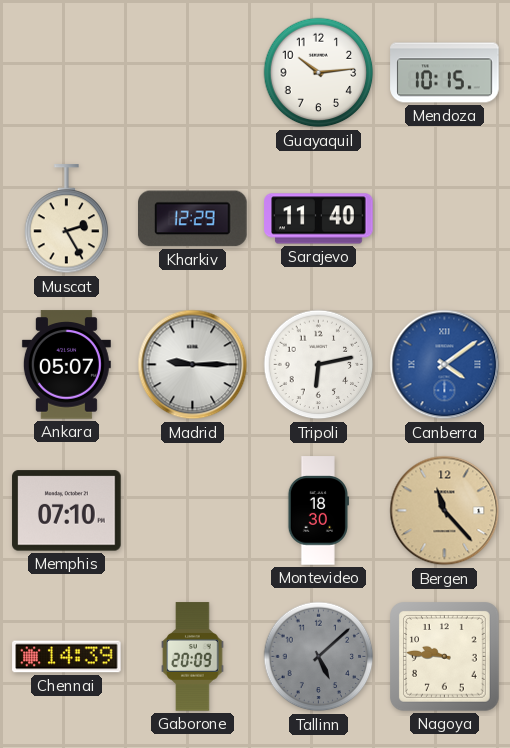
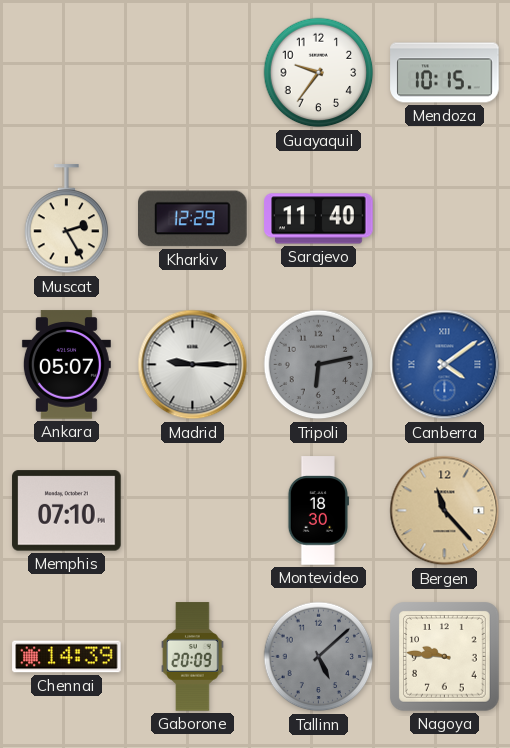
Guayaquil: 10:14 -> 9:36 (319, 73)
Tripoli dial: white -> grey (319, 365)
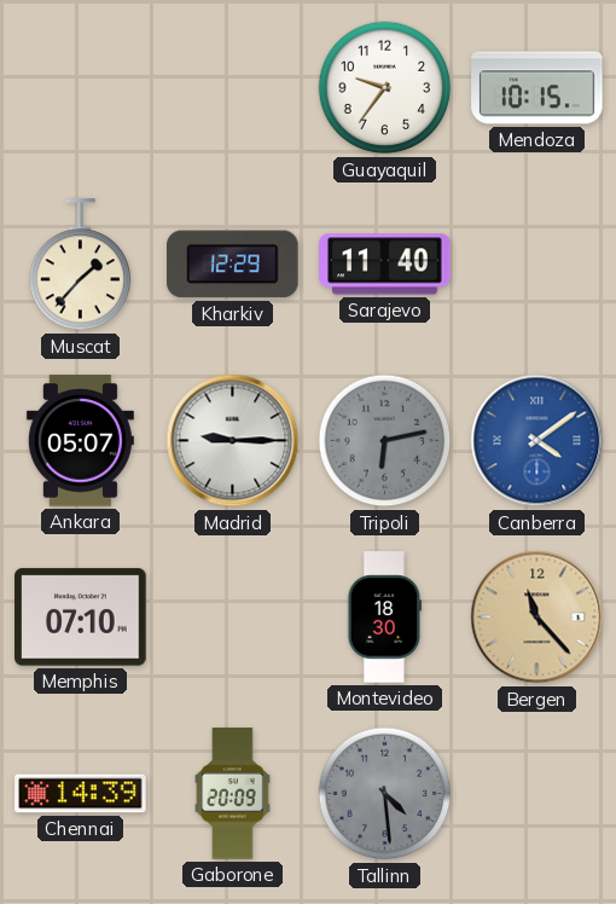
Muscat: 2:25 -> 1:37 (81, 265)
Tallinn: 5:08 -> 4:29 (385, 794)
Nagoya: 9:46 -> none (445, 657)
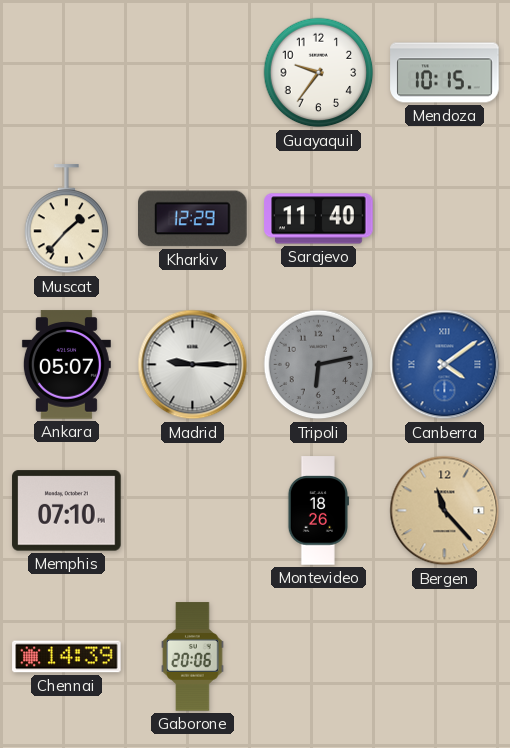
Montevideo: 18:30 -> 18:26 (318, 511)
Gaborone: 20:09 -> 20:06 (193, 657)
Tallinn: 4:29 -> none (385, 794)
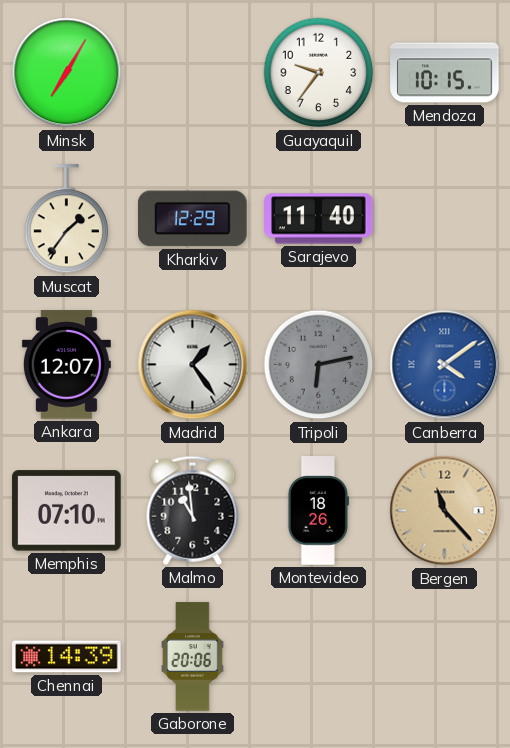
Minsk: none -> 7:05 (67, 73)
Muscat: 1:37 -> 1:36 (67, 219)
Ankara: 05:07 -> 12:07 (66, 365)
Madrid: 9:15 -> 1:24 (193, 365)
Malmo: none -> 10:59 (193, 510)
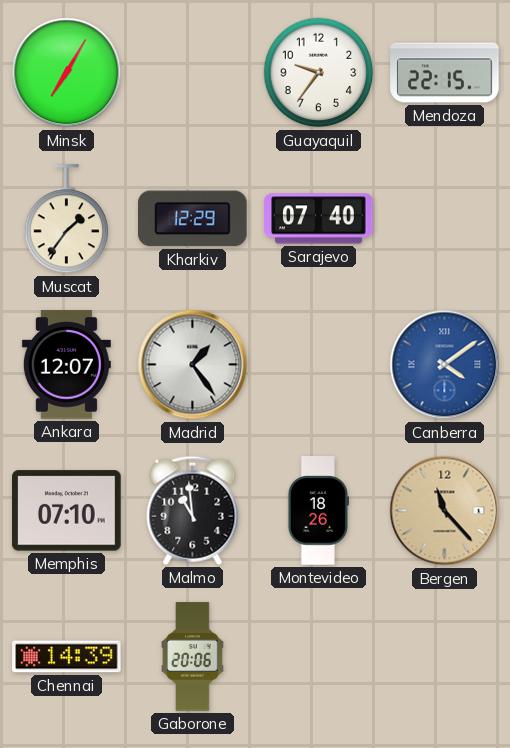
Mendoza: 10:15 -> 22:15 (445, 73)
Sarajevo: 11:40 -> 07:40 (319, 219)
Tripoli: 6:13 -> none (319, 365)
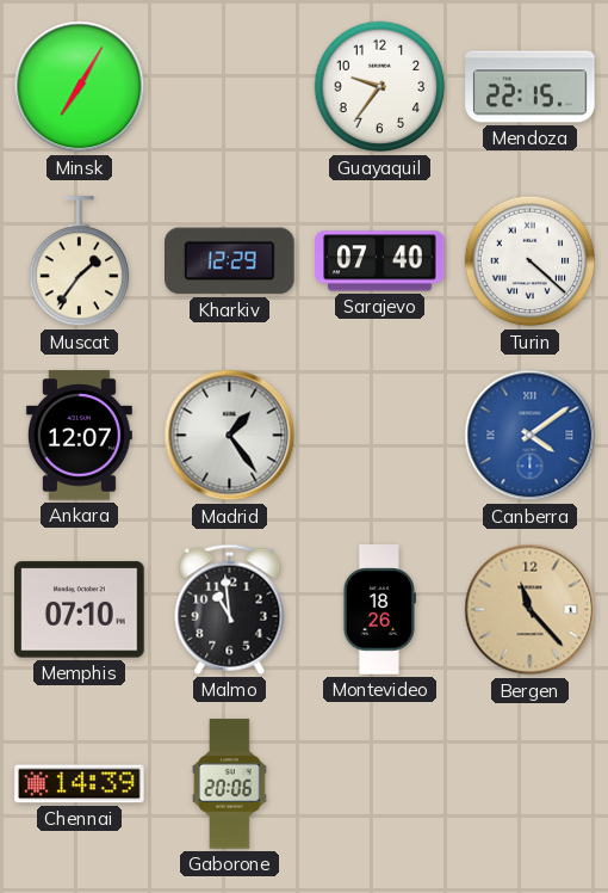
Turin: none -> 4:22 (531, 261)
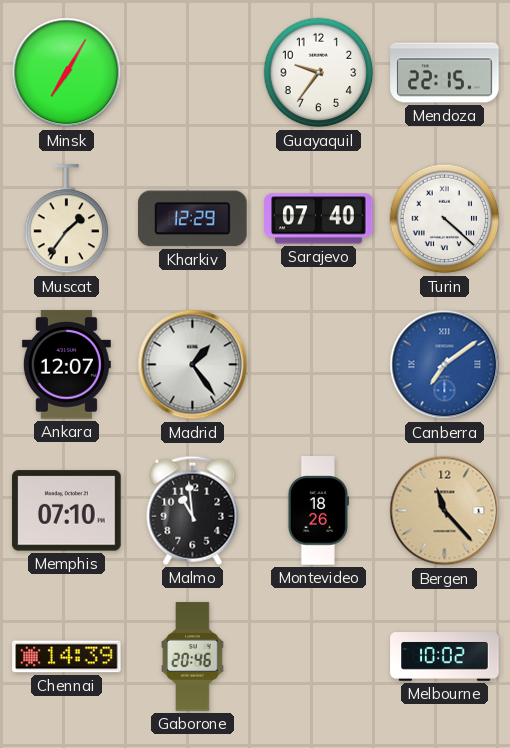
Canberra: 4:09 -> 7:09 (445, 365)
Gaborone: 20:06 -> 20:46 (193, 657)
Melbourne: none -> 10:02 (445, 657)
